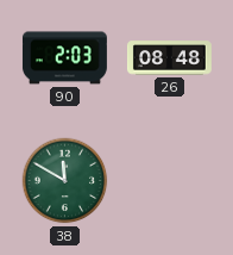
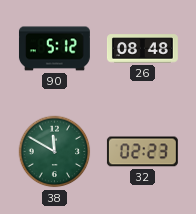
90: 2:03 -> 5:12 (54, 49)
32: none -> 02:23 (142, 152)
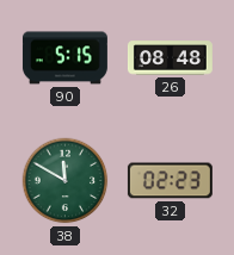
90: 5:12 -> 5:15 (64, 58)
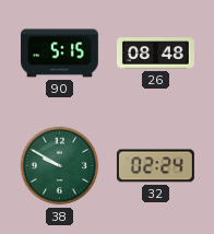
38: 11:50 -> 9:50 (60, 166)
32: 02:23 -> 02:24 (155, 166)
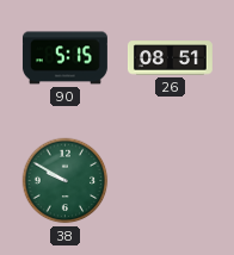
26: 08:48 -> 08:51 (171, 58)
32: 02:24 -> none (155, 166)
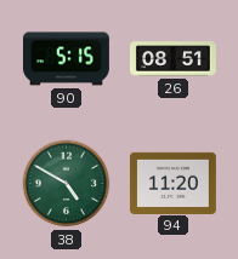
38: 9:50 -> 4:50 (67, 184)
94: none -> 11:20 (172, 183)
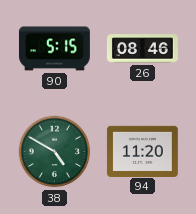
26: 08:51 -> 08:46 (143, 49)
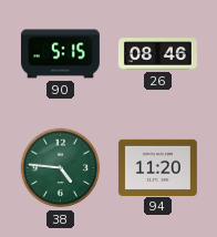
38: 4:50 -> 4:46 (61, 168)
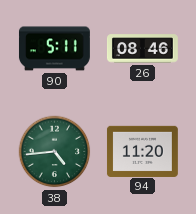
90: 5:15 -> 5:11 (54, 49)
38: 4:46 -> 4:44 (55, 152)
